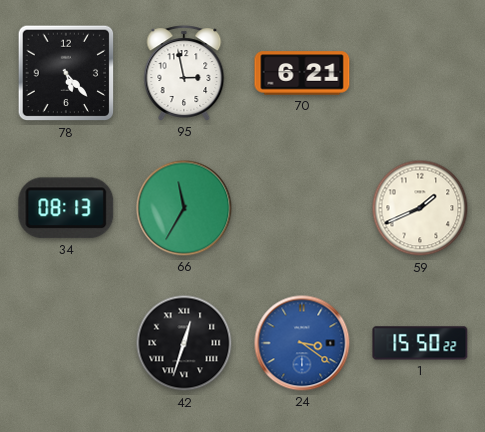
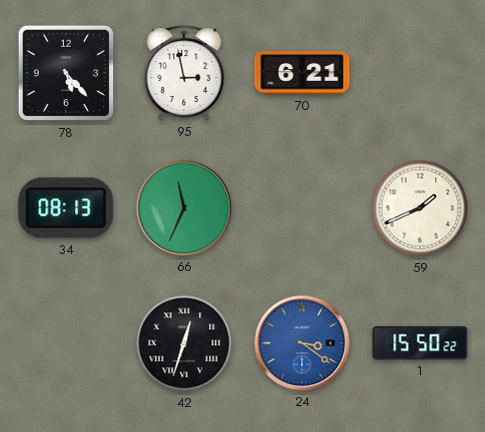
66: 11:35 -> 11:34 (184, 208)
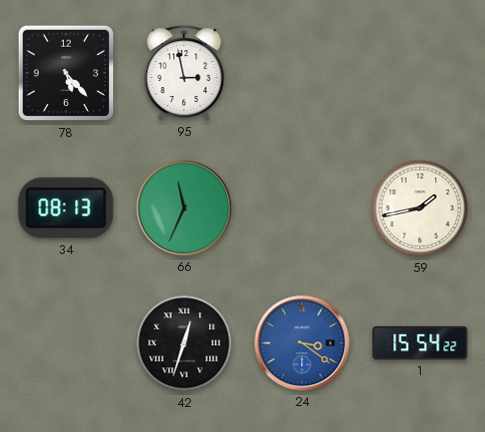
70: 6:21 -> none (302, 73)
59: 1:41 -> 1:43 (420, 208)
1: 15:50 -> 15:54 (420, 343)
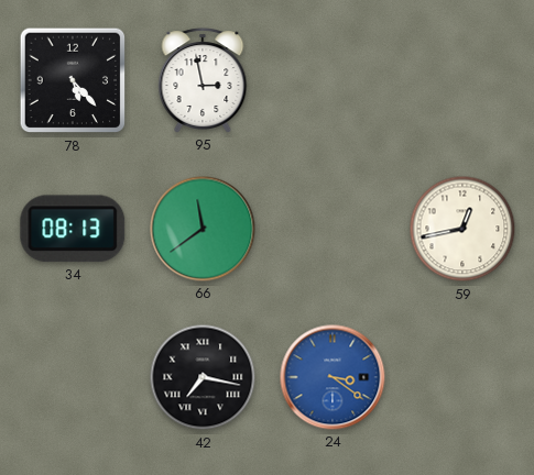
66: 11:34 -> 11:39 (203, 229)
59: 1:43 -> 12:43 (462, 229)
42: 12:33 -> 7:17 (203, 377)
1: 15:54 -> none (420, 343)
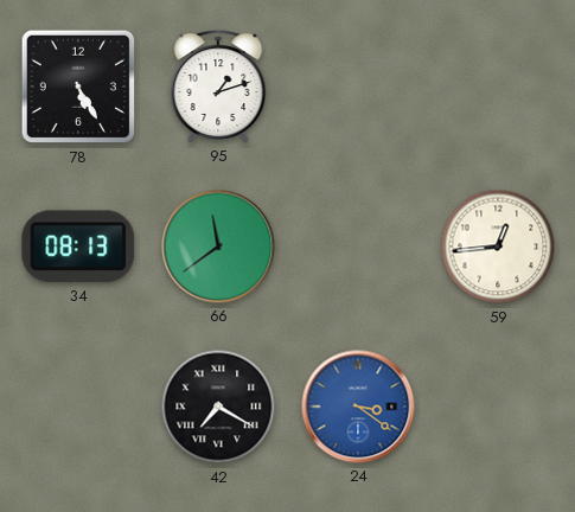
78: 5:23 -> 5:25 (78, 87)
95: 2:58 -> 1:12 (218, 87)
59: 12:43 -> 12:44 (498, 247)
42: 7:17 -> 7:20 (218, 407)
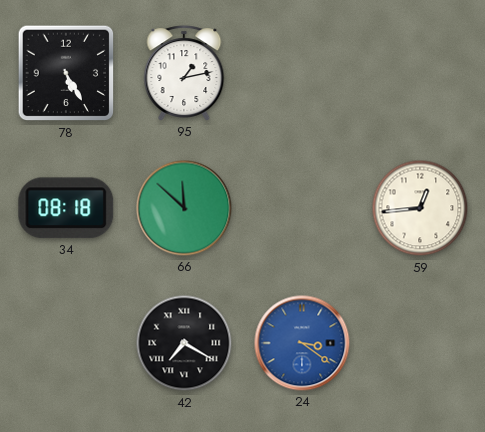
95: 1:12 -> 1:13 (184, 73)
34: 08:13 -> 08:18 (66, 208)
66: 11:39 -> 11:52 (184, 208)
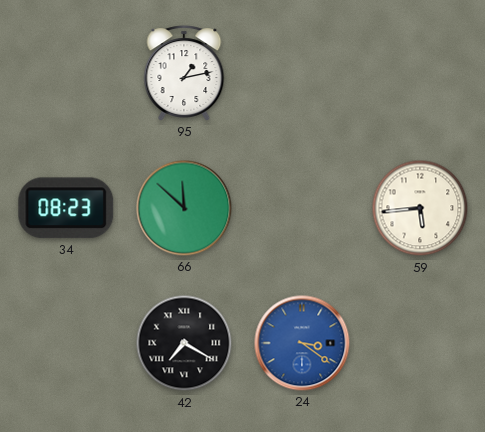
78: 5:25 -> none (66, 73)
34: 08:18 -> 08:23 (66, 208)
59: 12:44 -> 5:44 (420, 208)
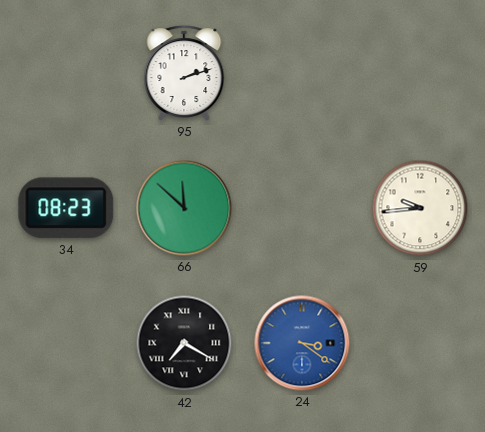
95: 1:13 -> 2:12 (184, 73)
59: 5:44 -> 9:44 (420, 208)
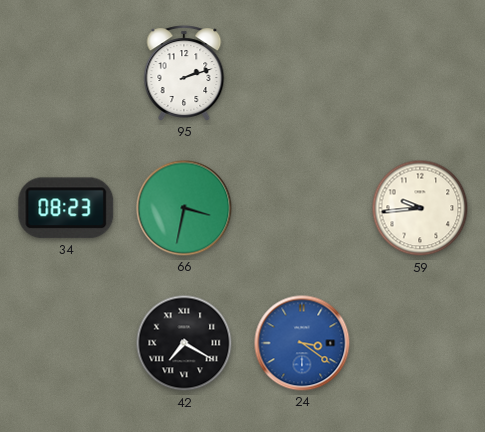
66: 11:52 -> 3:32 (184, 208)
